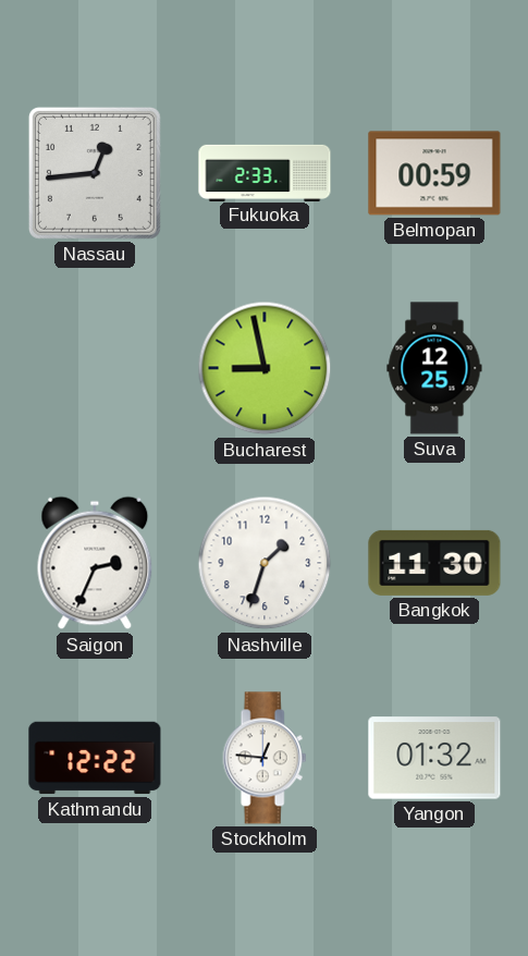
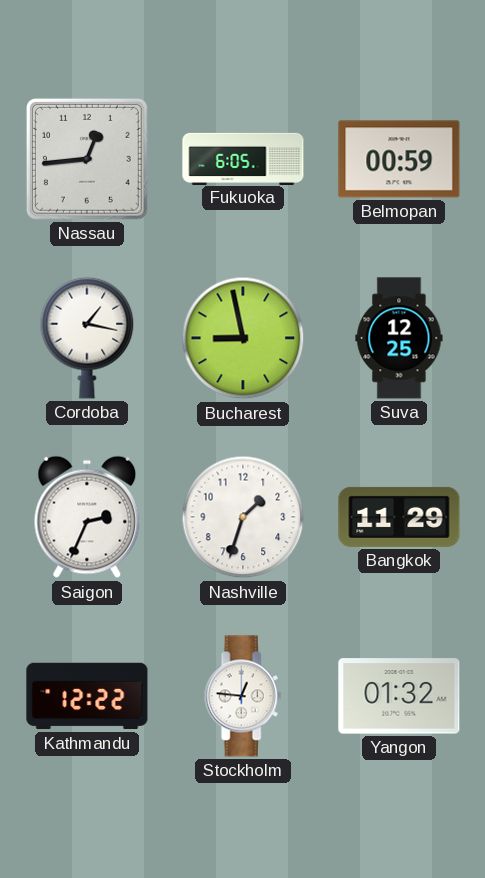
Fukuoka: 2:33 -> 6:05 (243, 158)
Cordoba: none -> 1:17 (87, 338)
Bangkok: 11:30 -> 11:29 (399, 517)
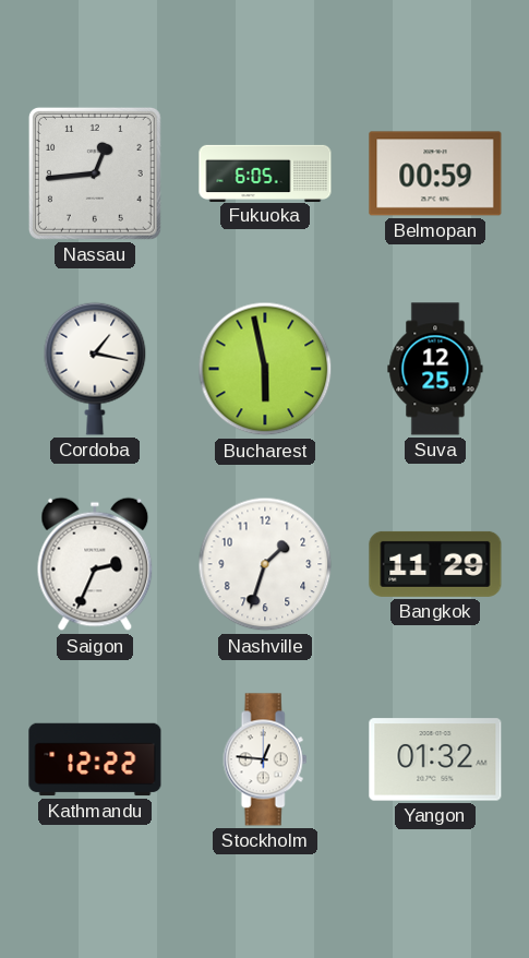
Bucharest: 8:58 -> 5:58 (265, 369)
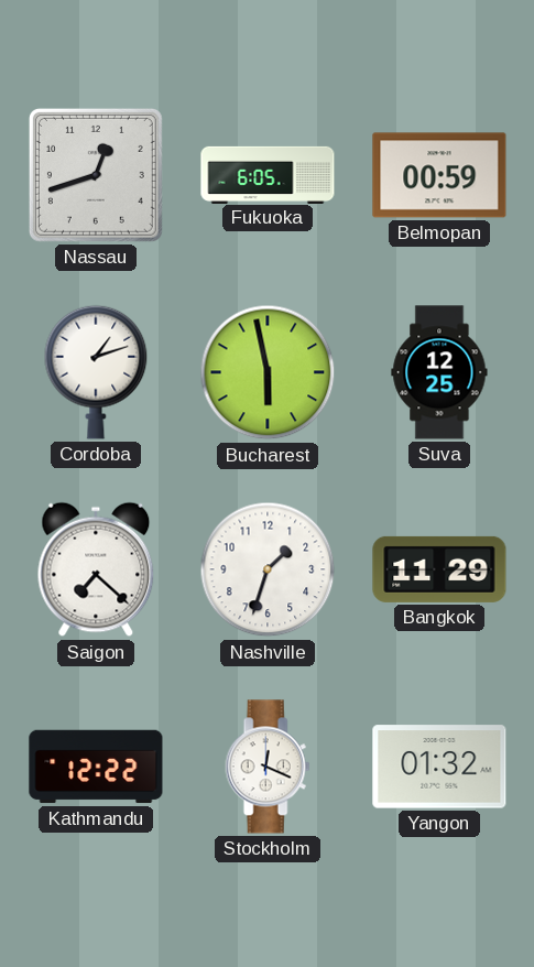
Nassau: 12:44 -> 12:42 (96, 175)
Cordoba: 1:17 -> 1:12 (96, 372)
Saigon: 2:34 -> 7:22 (96, 569)
Stockholm: 12:46 -> 12:19 (268, 767)
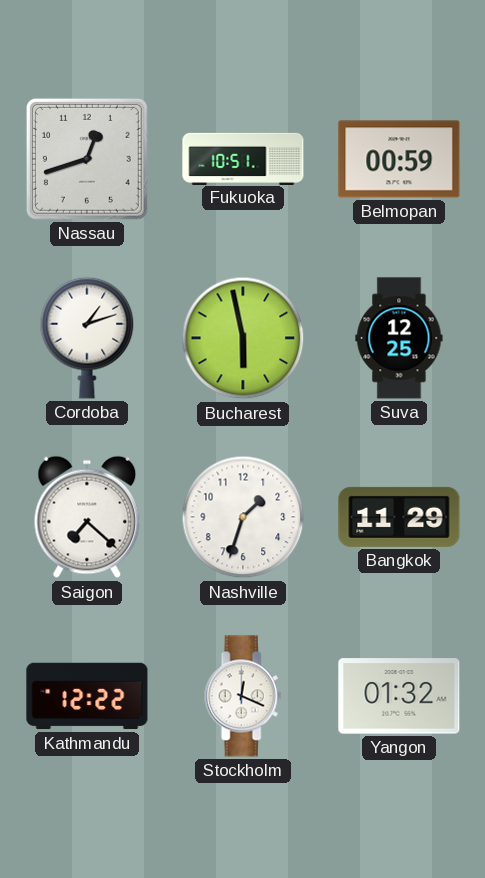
Fukuoka: 6:05 -> 10:51 (243, 158)
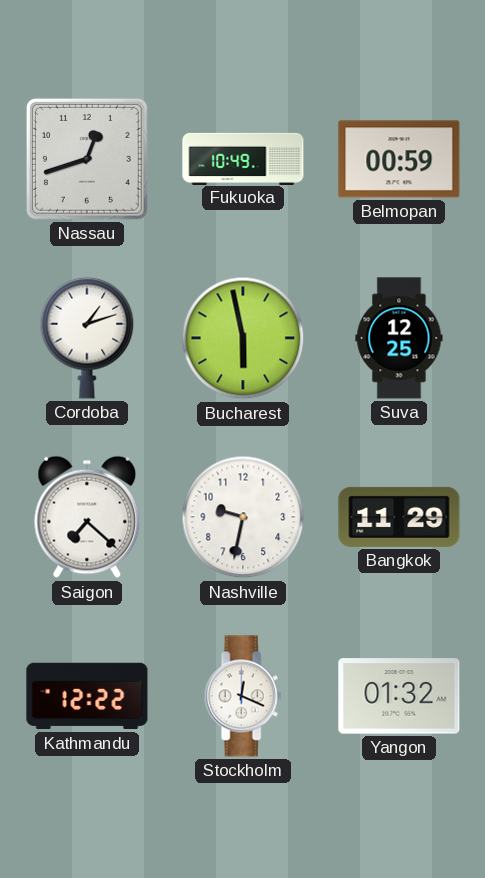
Fukuoka: 10:51 -> 10:49 (243, 158)
Nashville: 1:33 -> 9:32 (243, 517)
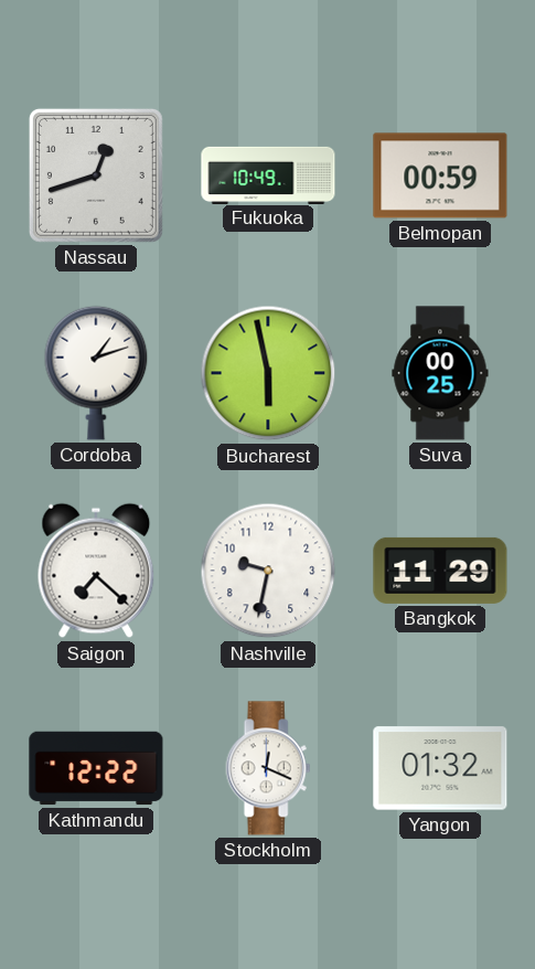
Suva: 12:25 -> 00:25 (440, 373)
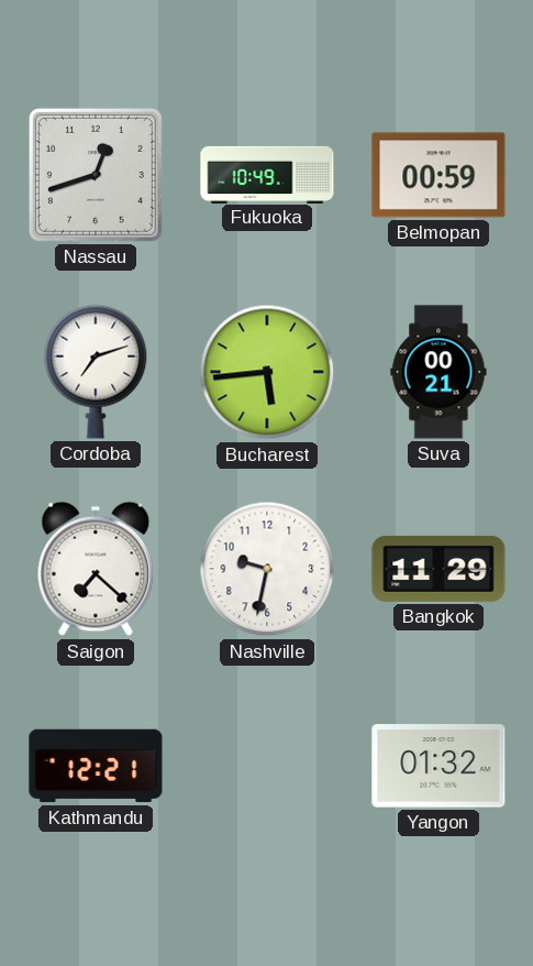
Cordoba: 1:12 -> 7:12 (96, 372)
Bucharest: 5:58 -> 5:44 (267, 372)
Suva: 00:25 -> 00:21 (438, 372)
Kathmandu: 12:22 -> 12:21 (96, 766)
Stockholm: 12:19 -> none (268, 768)
